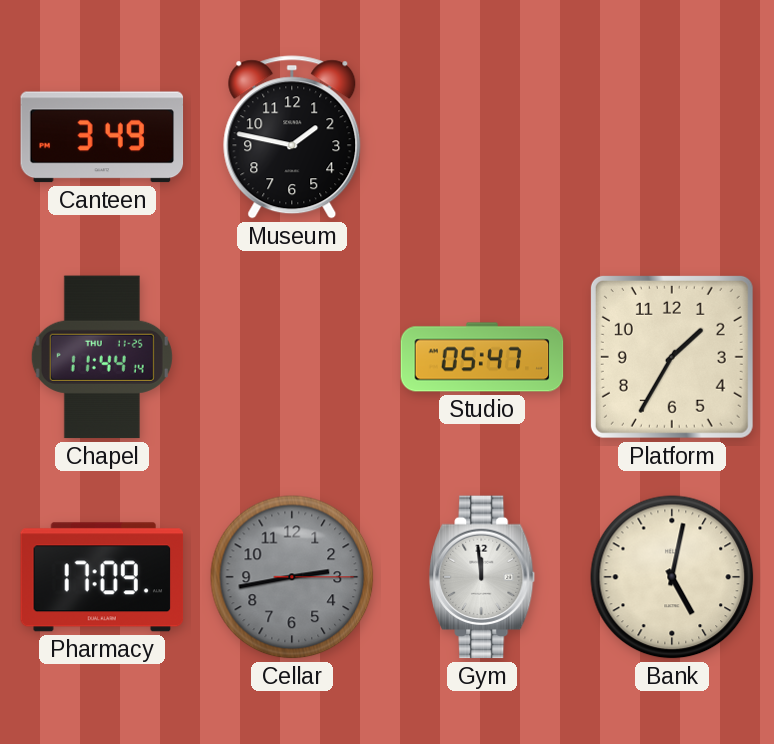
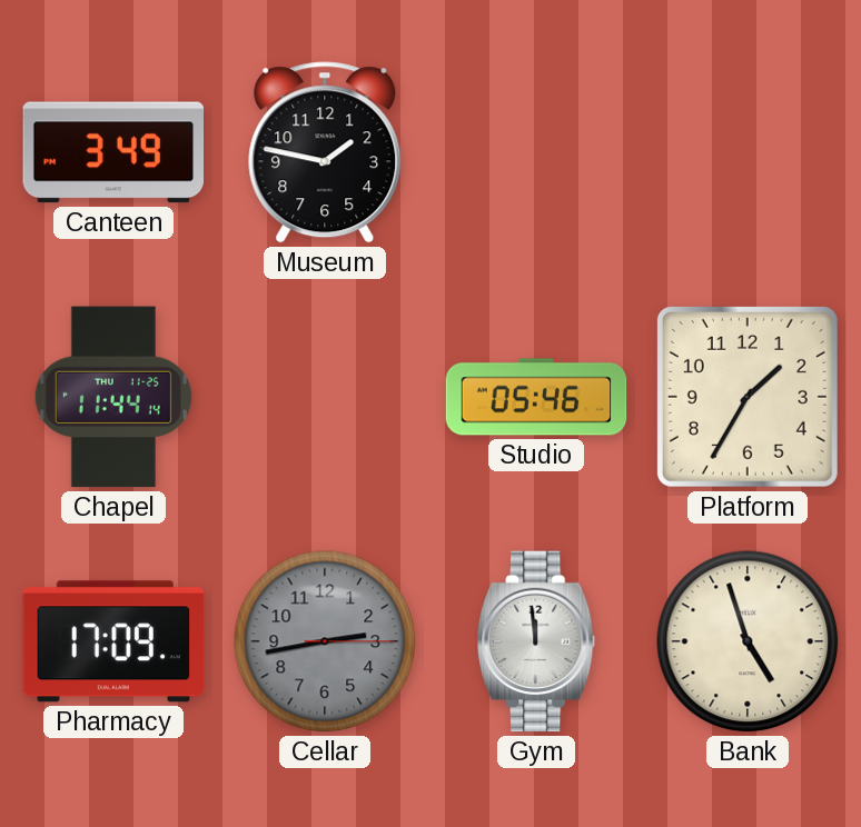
Studio: 05:47 -> 05:46 (536, 397)
Bank: 5:02 -> 4:57 (748, 641)
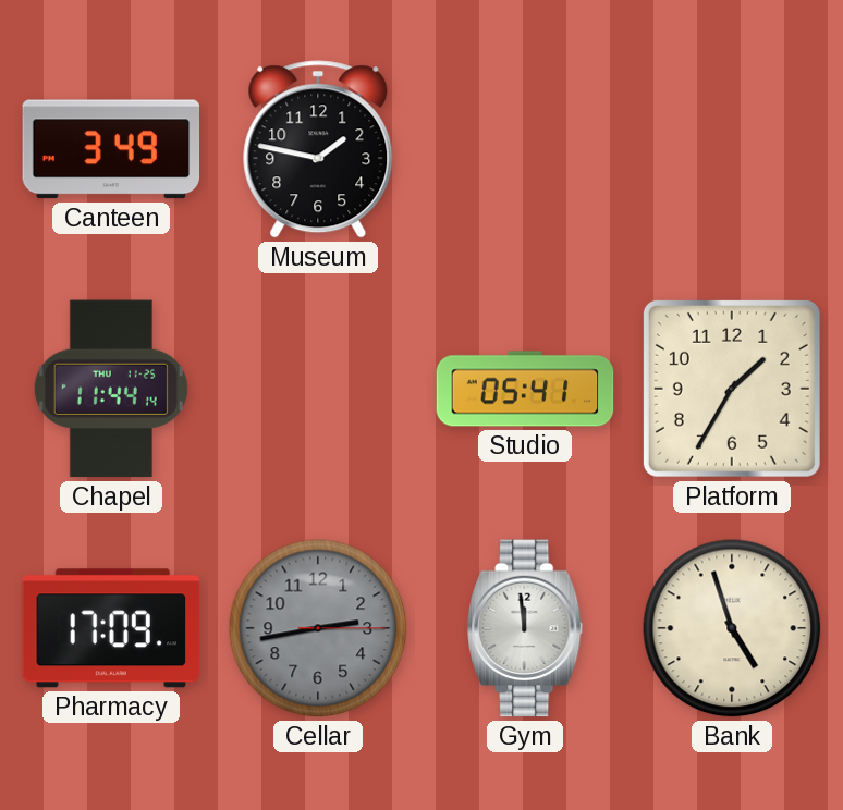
Studio: 05:46 -> 05:41 (525, 389)
